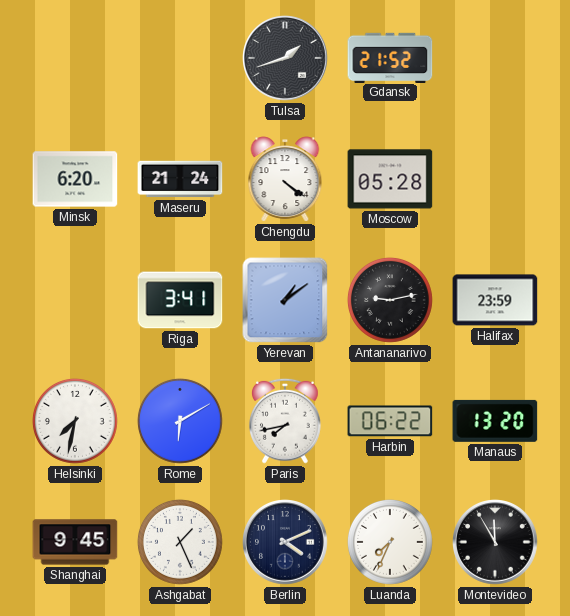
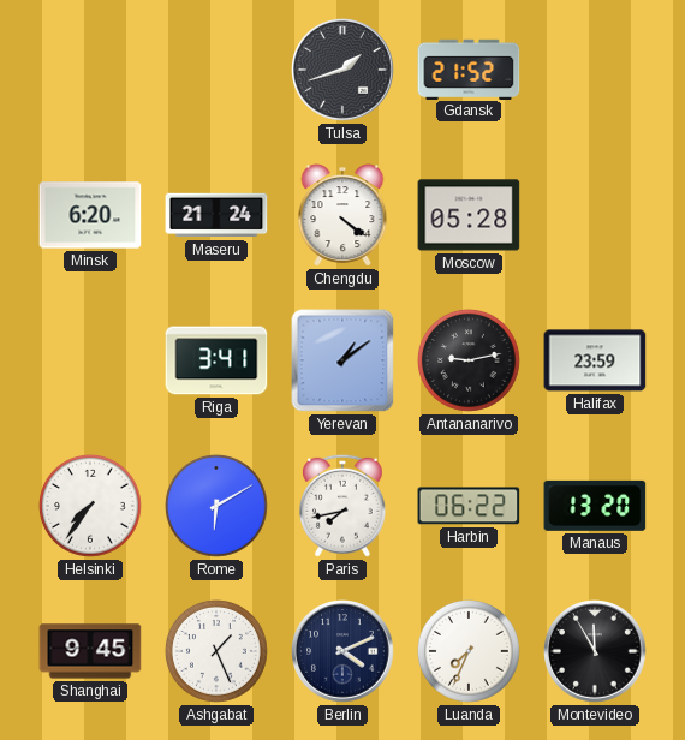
Helsinki: 7:32 -> 7:36 (90, 506)
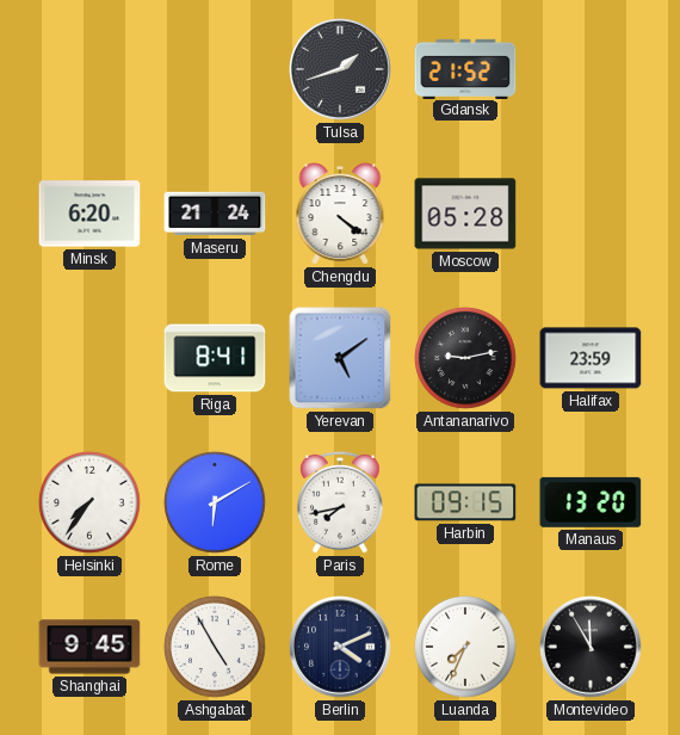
Riga: 3:41 -> 8:41 (215, 358)
Yerevan: 1:09 -> 5:09 (340, 358)
Harbin: 06:22 -> 09:15 (465, 502)
Ashgabat: 1:26 -> 4:55 (215, 647)
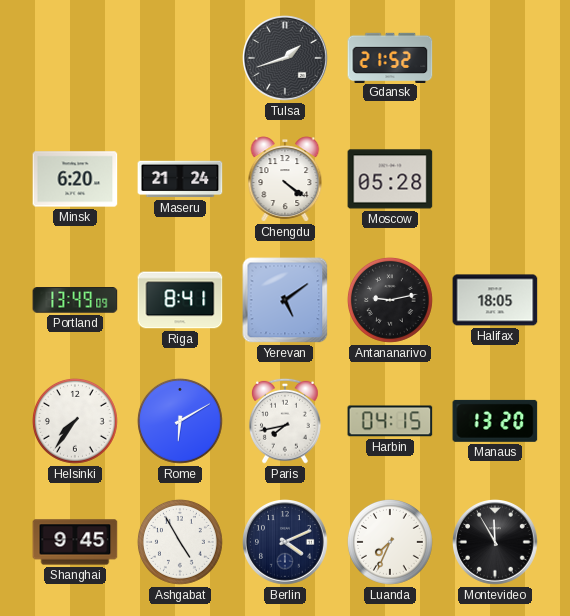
Portland: none -> 13:49 (75, 300)
Halifax: 23:59 -> 18:05 (495, 300)
Harbin: 09:15 -> 04:15 (390, 421)
